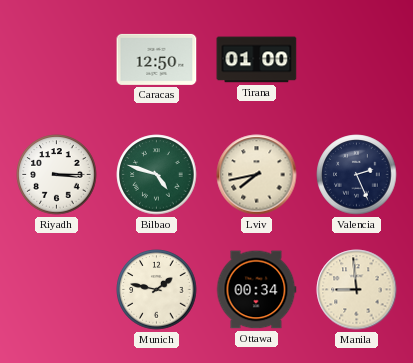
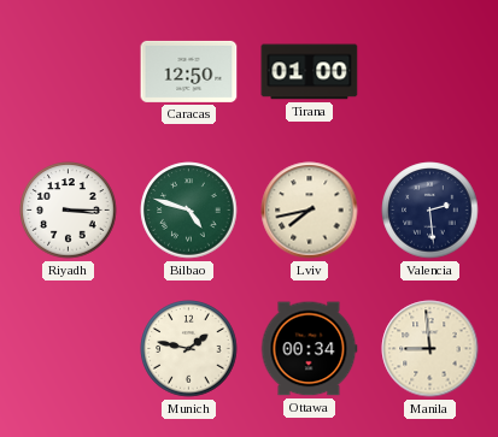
Valencia: 2:26 -> 2:29 (430, 211)
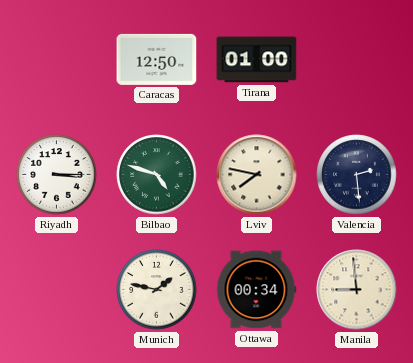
Lviv: 7:43 -> 7:47 (257, 175)
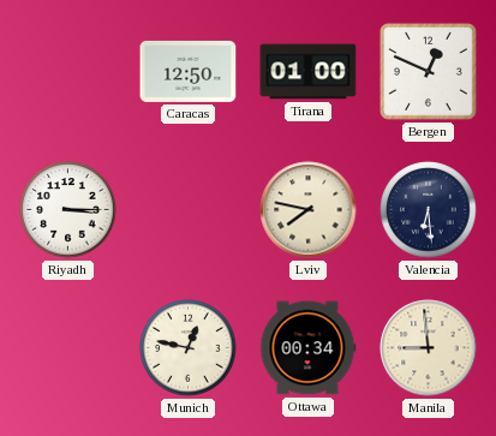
Bergen: none -> 12:49 (428, 71)
Bilbao: 4:48 -> none (157, 175)
Valencia: 2:29 -> 6:29 (429, 210)
Munich: 1:47 -> 12:47 (189, 348)
